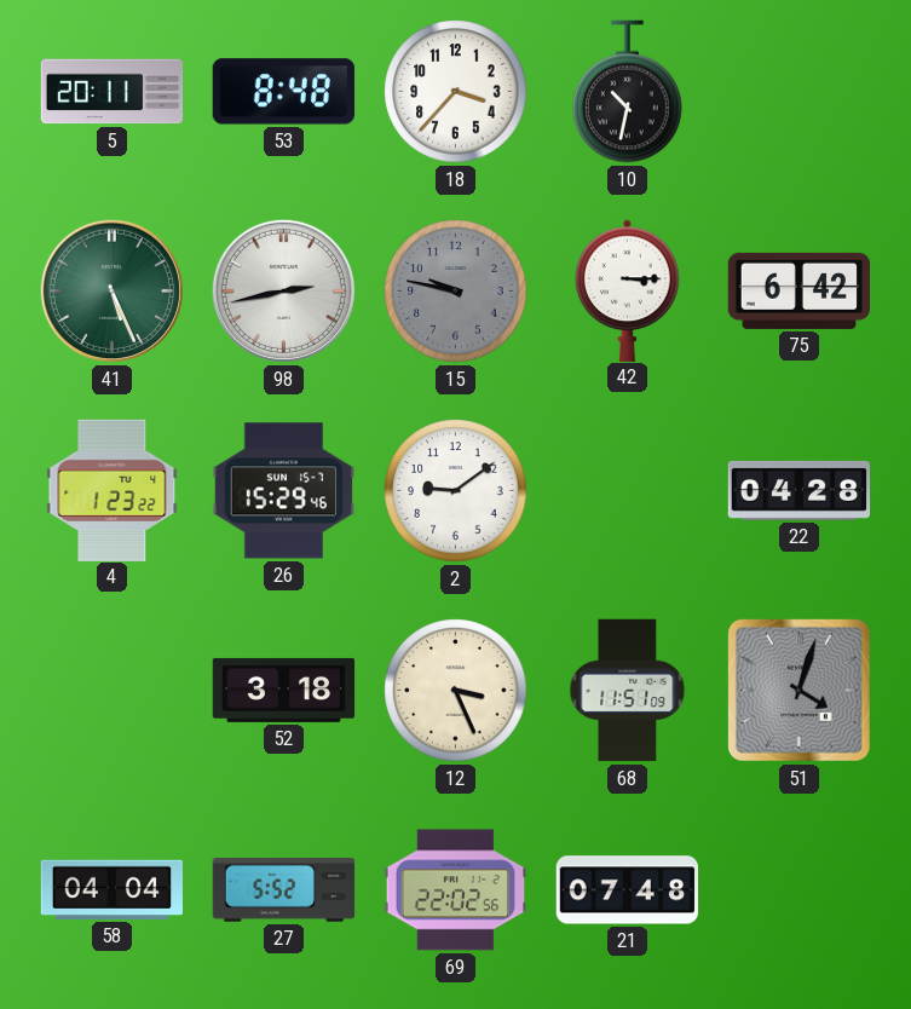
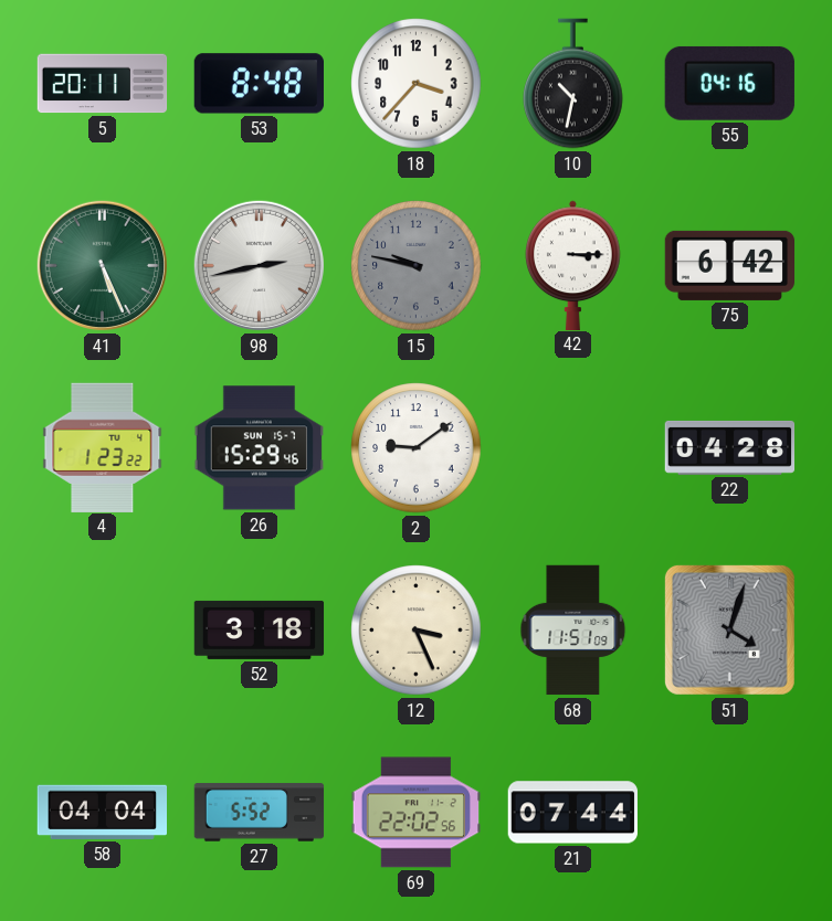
55: none -> 04:16 (729, 83)
21: 07:48 -> 07:44 (572, 813)
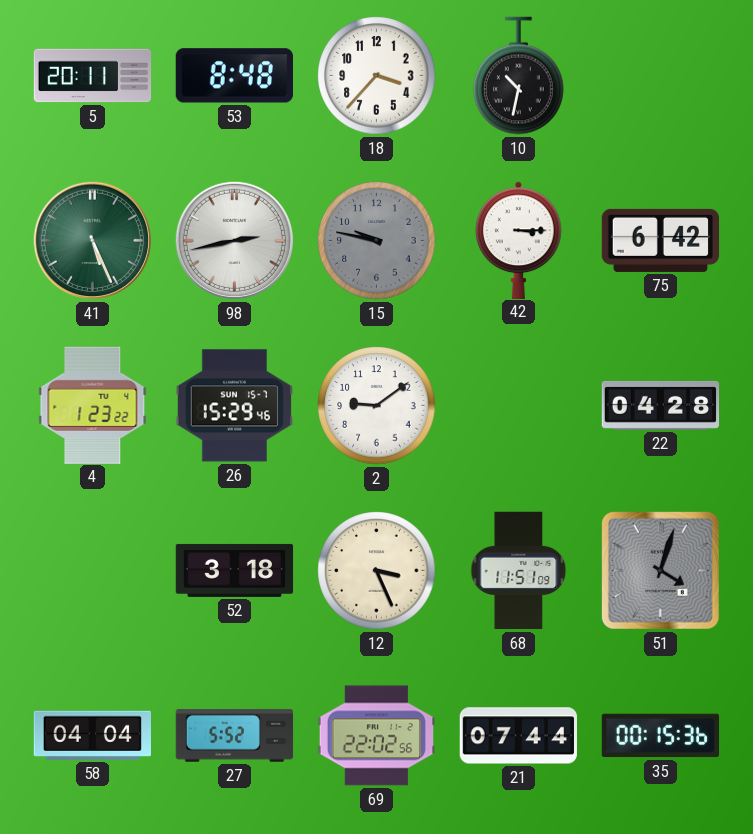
55: 04:16 -> none (729, 83)
35: none -> 00:15 (661, 736)
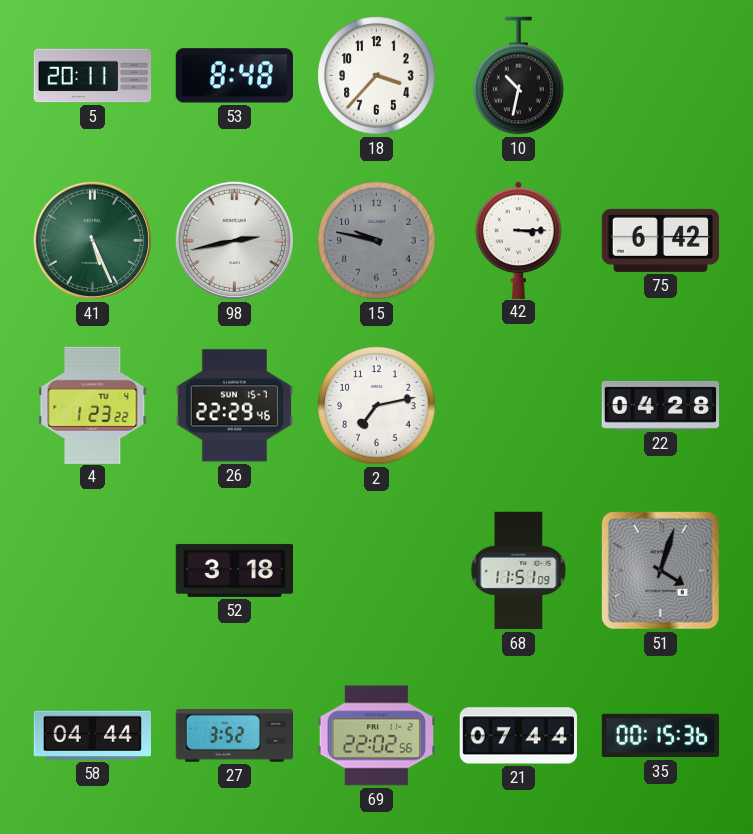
26: 15:29 -> 22:29 (234, 406)
2: 9:09 -> 7:13 (377, 406)
12: 3:26 -> none (377, 571)
58: 04:04 -> 04:44 (92, 735)
27: 5:52 -> 3:52 (235, 736)
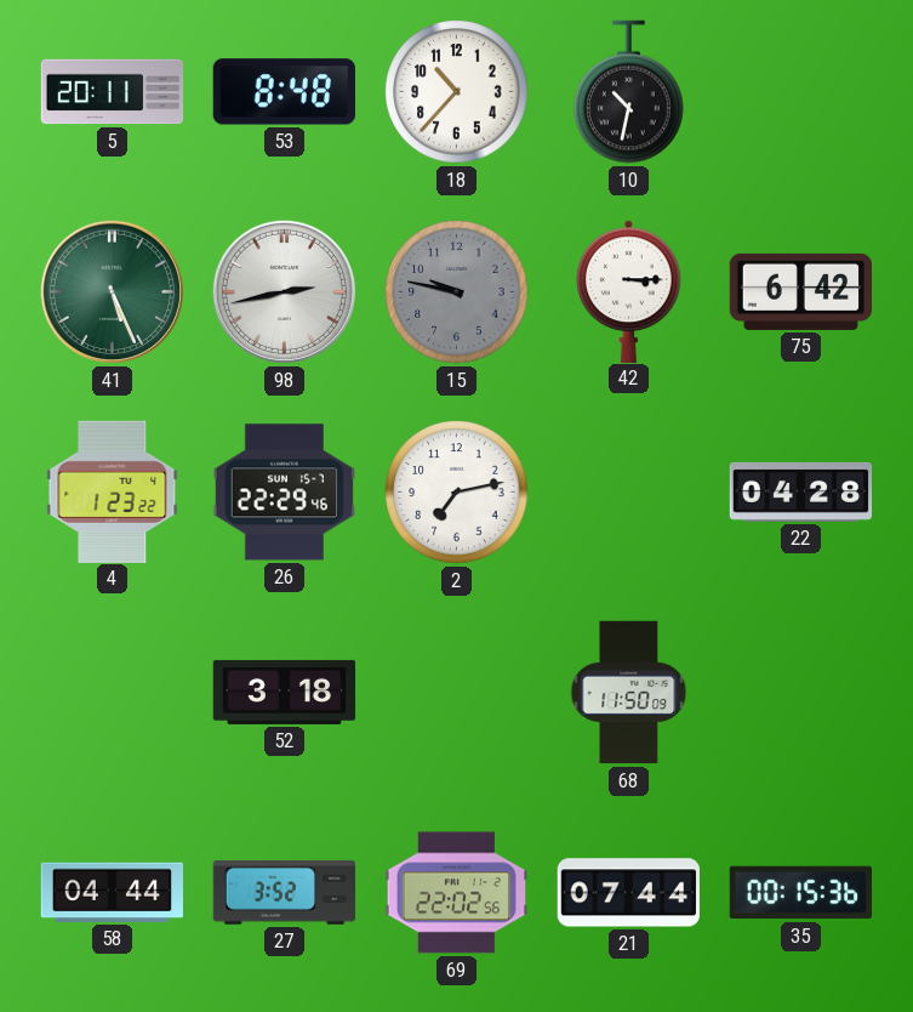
18: 3:37 -> 10:37 (457, 92)
68: 11:51 -> 11:50 (629, 693)
51: 4:03 -> none (660, 570)
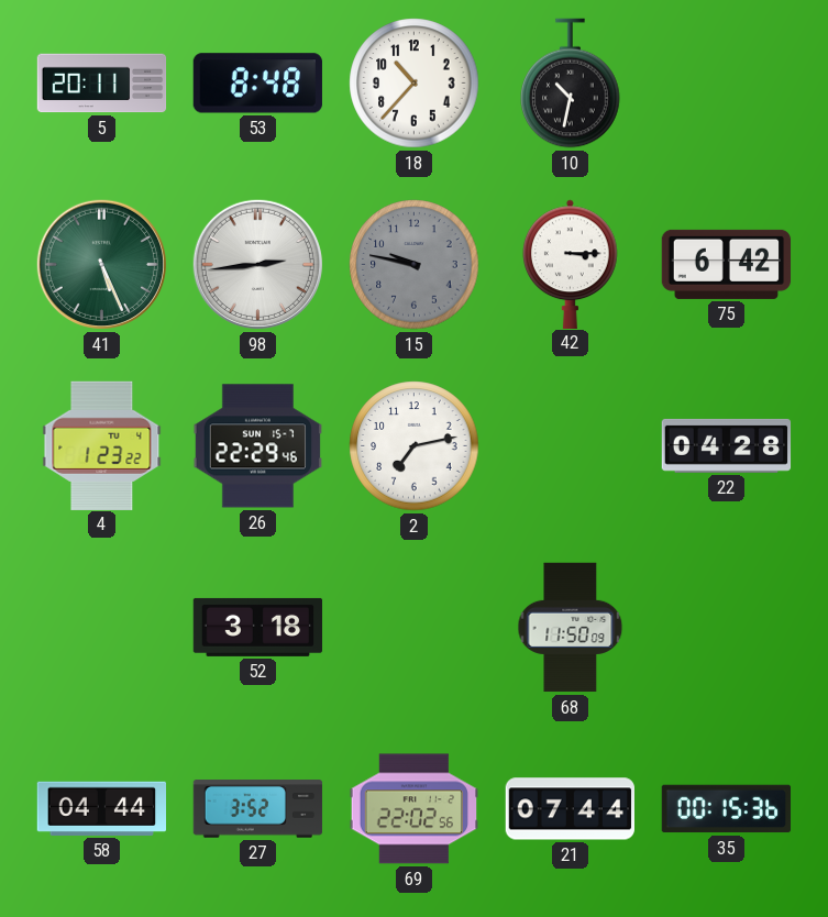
98: 2:43 -> 2:44 (257, 264)
